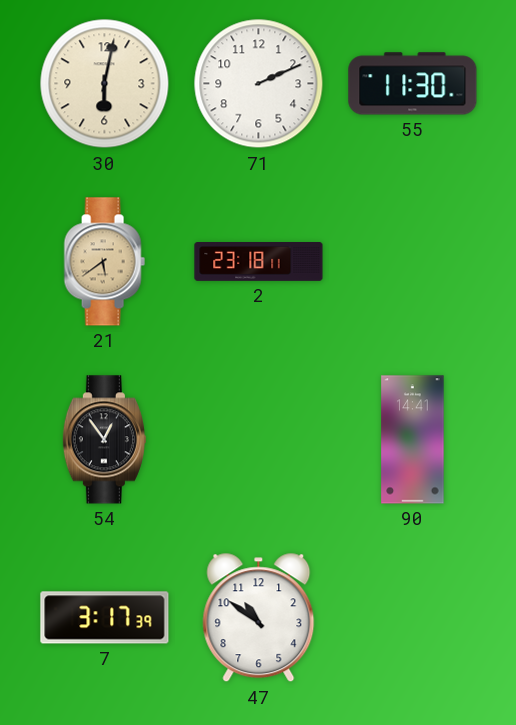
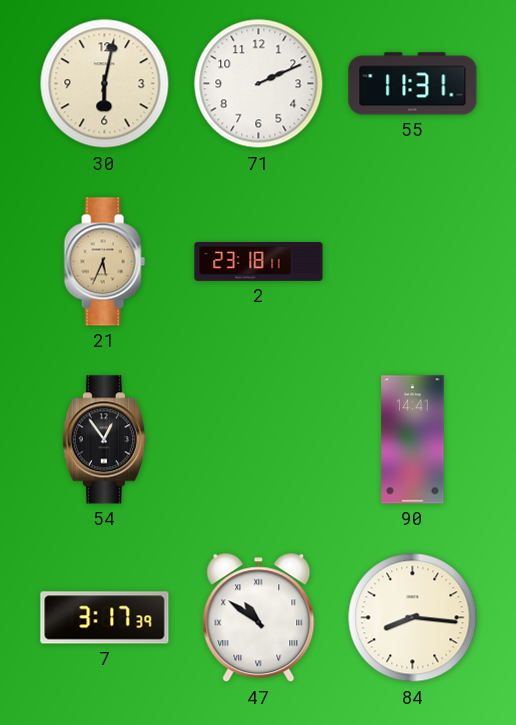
55: 11:30 -> 11:31 (413, 84)
21: 5:39 -> 5:34 (104, 262)
47 numerals: Arabic -> Roman (259, 618)
84: none -> 8:16 (413, 618)
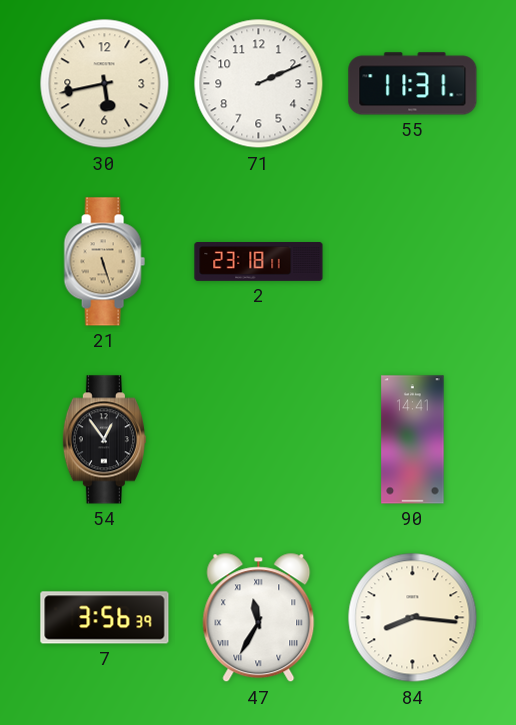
30: 6:02 -> 5:43 (105, 84)
21: 5:34 -> 5:27 (104, 262)
7: 3:17 -> 3:56 (105, 618)
47: 10:51 -> 11:35 (259, 618)
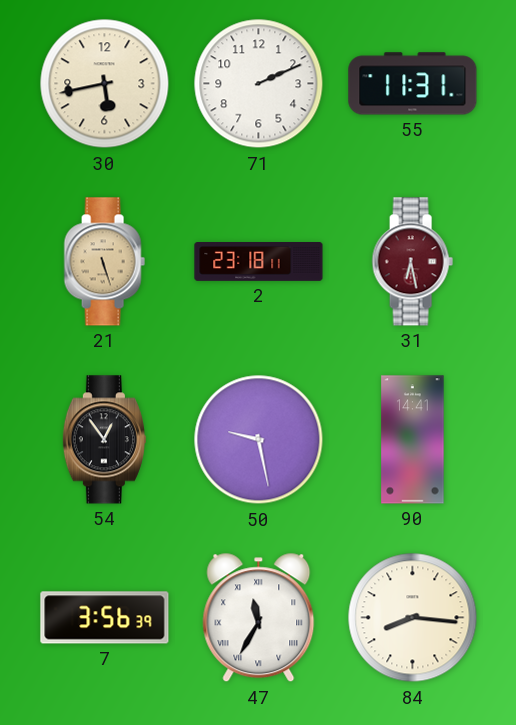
31: none -> 6:28 (412, 262)
50: none -> 9:28 (259, 440)
